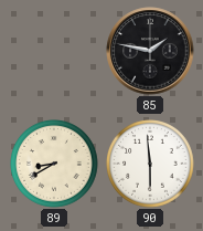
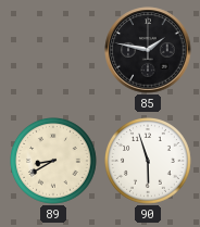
90: 5:59 -> 5:57 (149, 162)
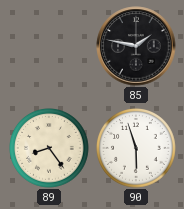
89: 8:40 -> 8:24 (50, 149)
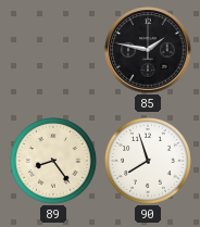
90: 5:57 -> 7:57 (149, 162)
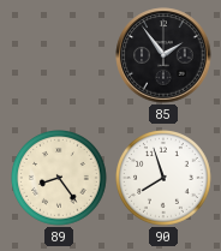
85: 1:47 -> 1:54 (163, 55)
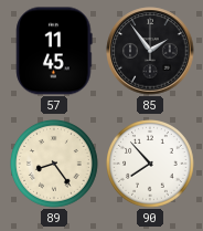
57: none -> 11:45 (54, 51)
90: 7:57 -> 7:53 (151, 165)
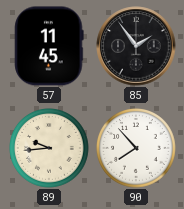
89: 8:24 -> 9:44 (50, 149)
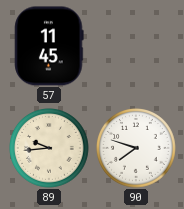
85: 1:54 -> none (136, 46)
90: 7:53 -> 7:48 (137, 149)
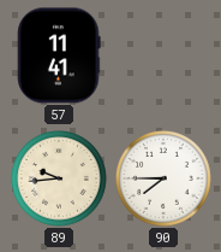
57: 11:45 -> 11:41 (59, 55)
90: 7:48 -> 7:45 (165, 180)
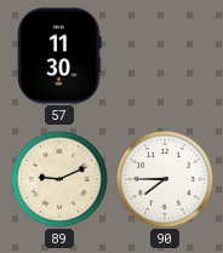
57: 11:41 -> 11:30 (59, 56)
89: 9:44 -> 9:11 (61, 180)
